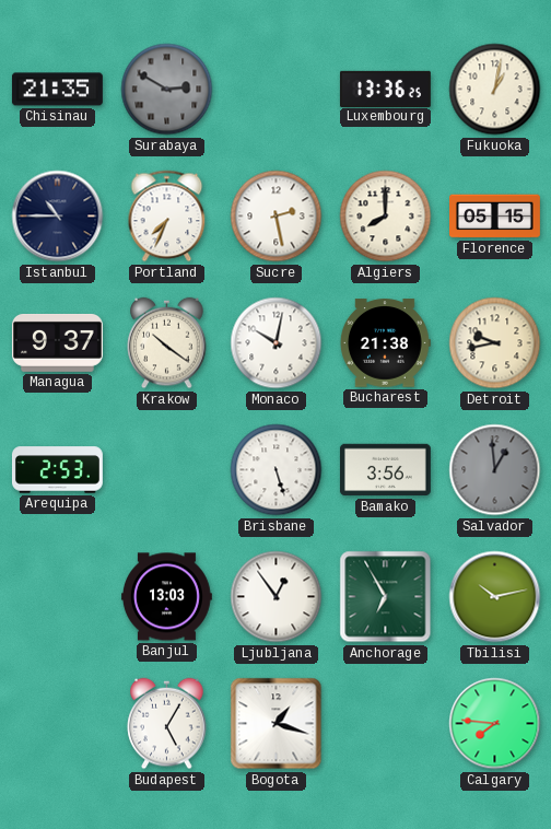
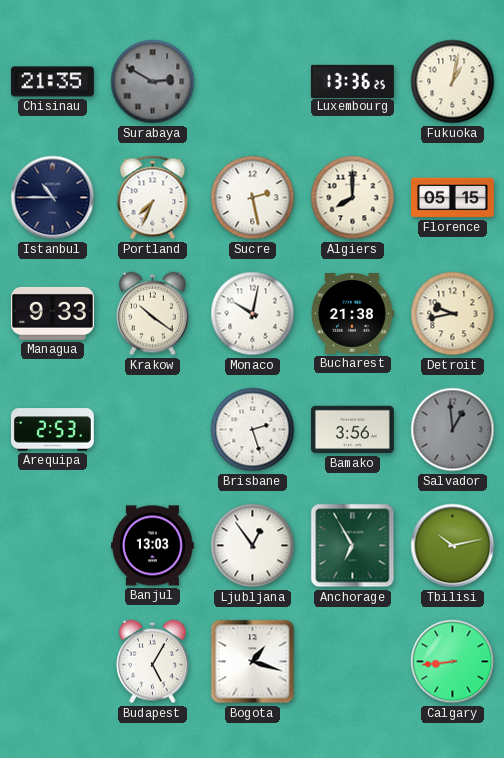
Managua: 9:37 -> 9:33 (52, 313)
Brisbane: 5:27 -> 2:27 (253, 430)
Calgary: 7:46 -> 8:44 (453, 662)
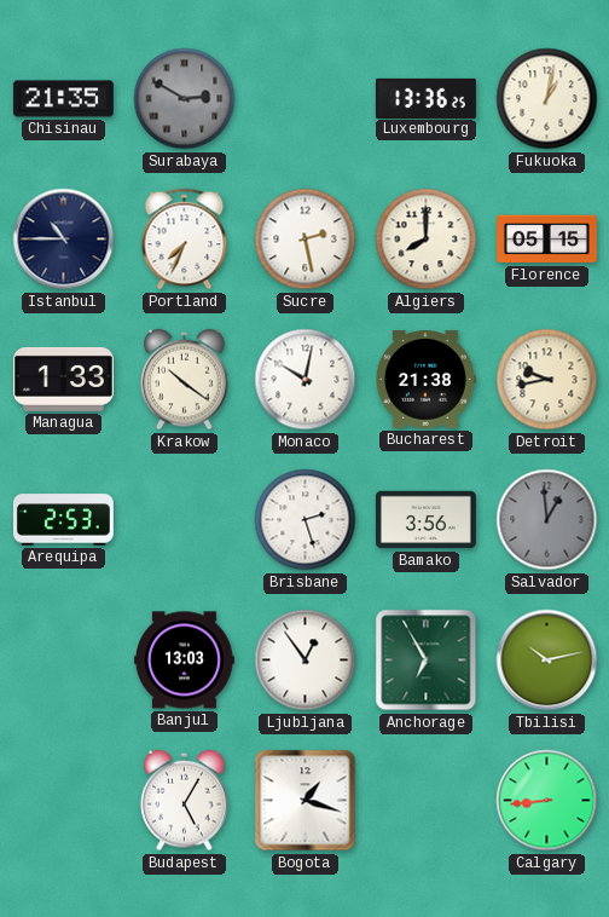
Managua: 9:33 -> 1:33 (63, 379)
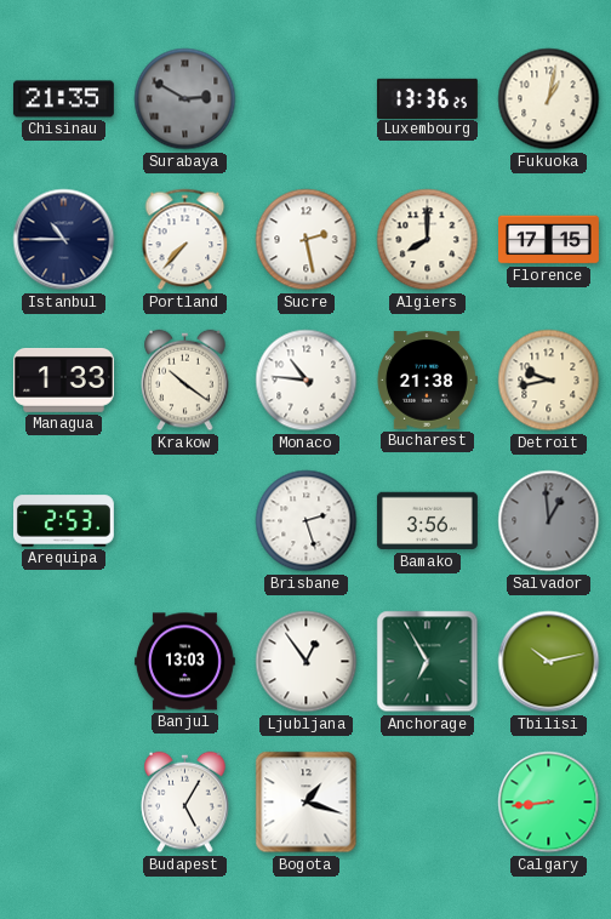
Portland: 7:34 -> 7:37 (185, 240)
Florence: 05:15 -> 17:15 (549, 240)
Monaco: 10:02 -> 10:46 (307, 381)
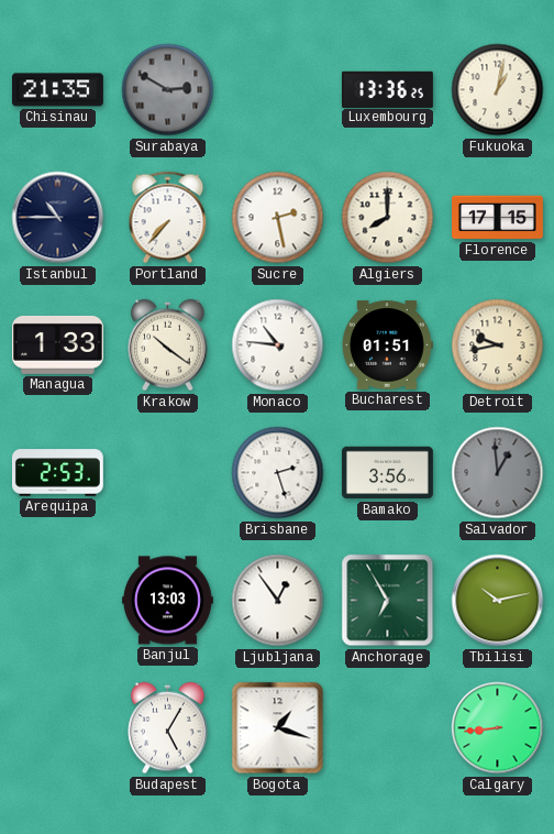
Bucharest: 21:38 -> 01:51 (387, 345)
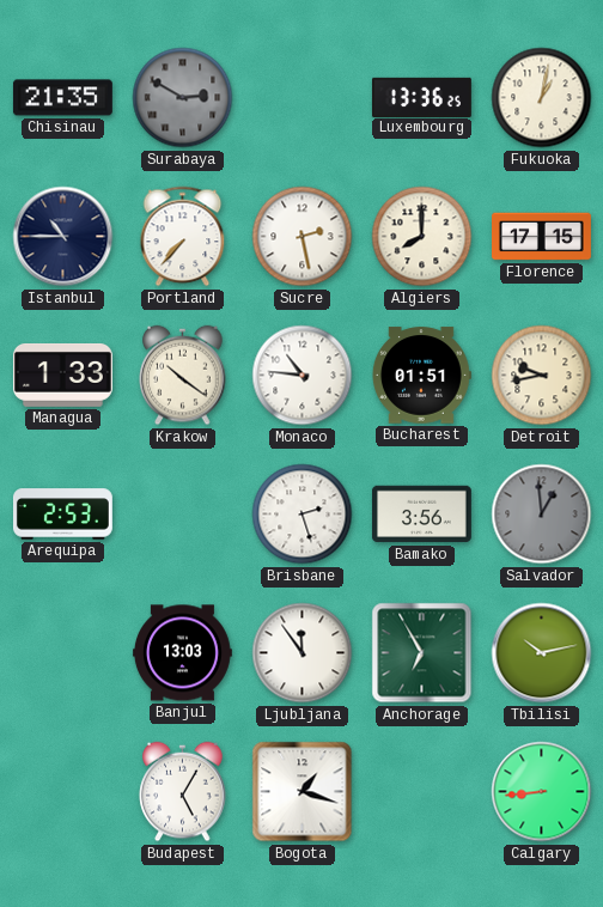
Ljubljana: 12:54 -> 11:54 (303, 653)
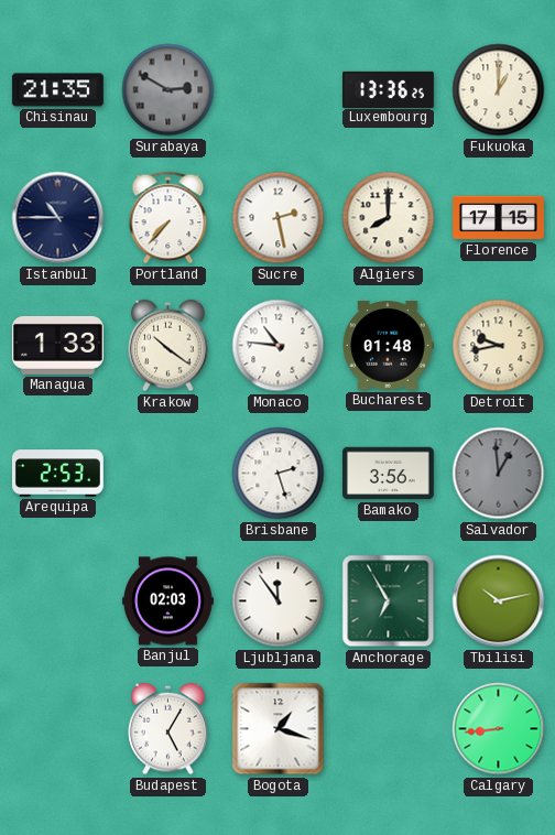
Fukuoka: 1:02 -> 1:00 (499, 90)
Bucharest: 01:51 -> 01:48 (388, 346)
Banjul: 13:03 -> 02:03 (167, 601)
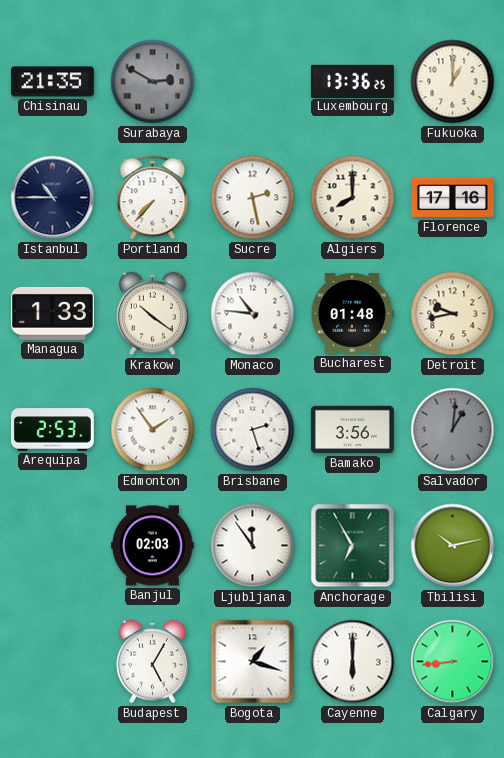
Florence: 17:15 -> 17:16 (453, 198)
Edmonton: none -> 1:54 (153, 430)
Salvador: 12:59 -> 1:01 (453, 430)
Cayenne: none -> 6:00 (353, 662)
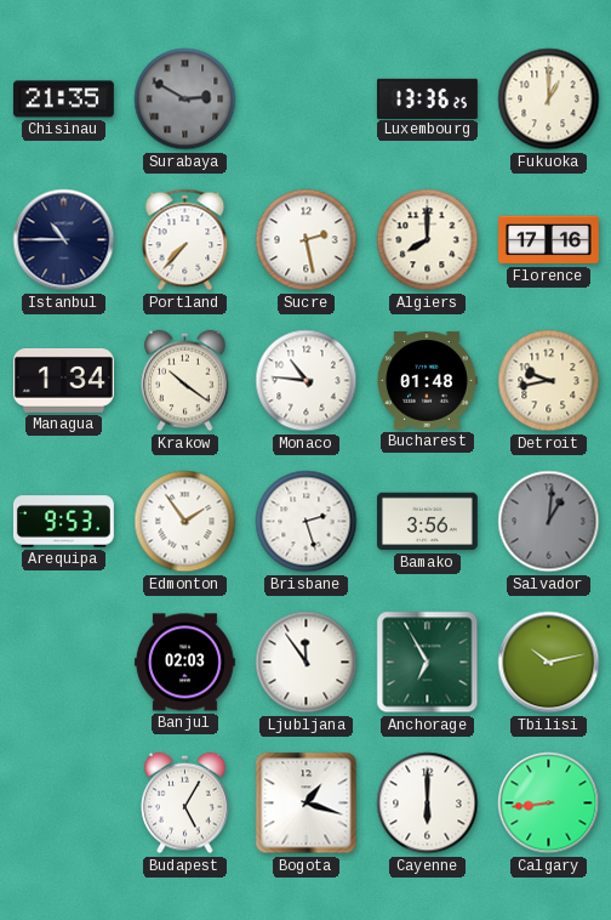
Managua: 1:33 -> 1:34 (63, 380)
Arequipa: 2:53 -> 9:53 (63, 522)
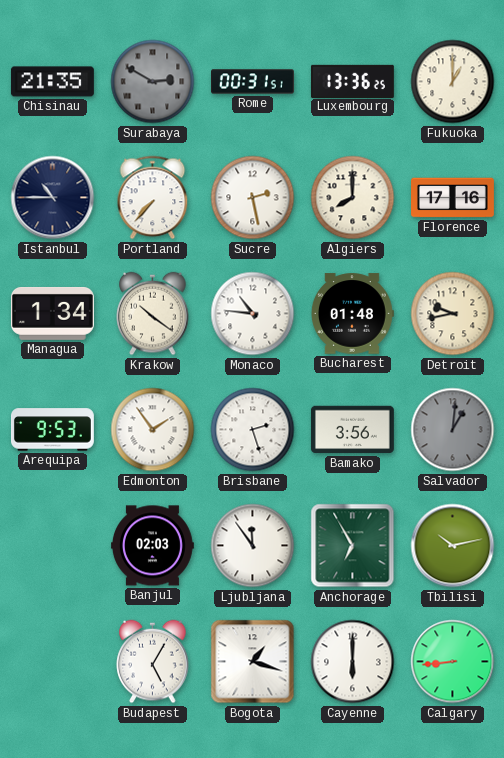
Rome: none -> 00:31 (253, 82)
